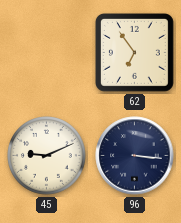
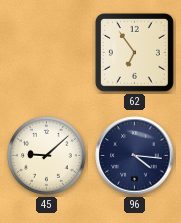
45: 9:11 -> 9:08 (47, 156)
96: 3:16 -> 4:16 (135, 156)
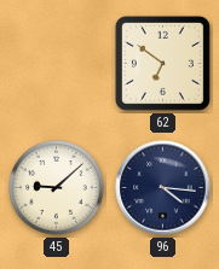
62: 6:54 -> 6:51 (162, 63)
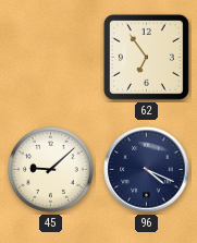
62: 6:51 -> 6:54 (146, 57)
96: 4:16 -> 4:19 (147, 170)
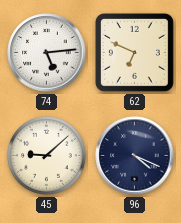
74: none -> 5:14 (47, 53)
62: 6:54 -> 6:49 (134, 52)
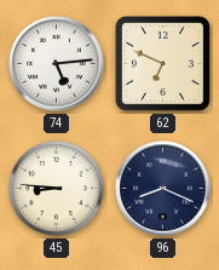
45: 9:08 -> 8:46 (57, 189)
96: 4:19 -> 8:19 (163, 189)
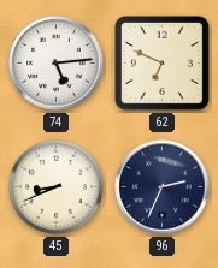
45: 8:46 -> 8:41 (57, 187)
96: 8:19 -> 2:34 (163, 187)
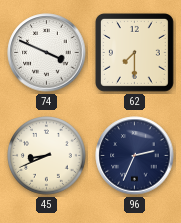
74: 5:14 -> 3:49 (47, 53)
62: 6:49 -> 7:30 (134, 52)
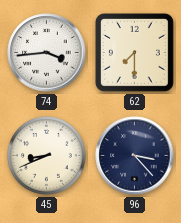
74: 3:49 -> 3:44 (47, 53)
96: 2:34 -> 3:23 (135, 156)
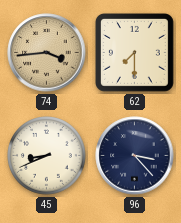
74 dial: white -> champagne (47, 53)
